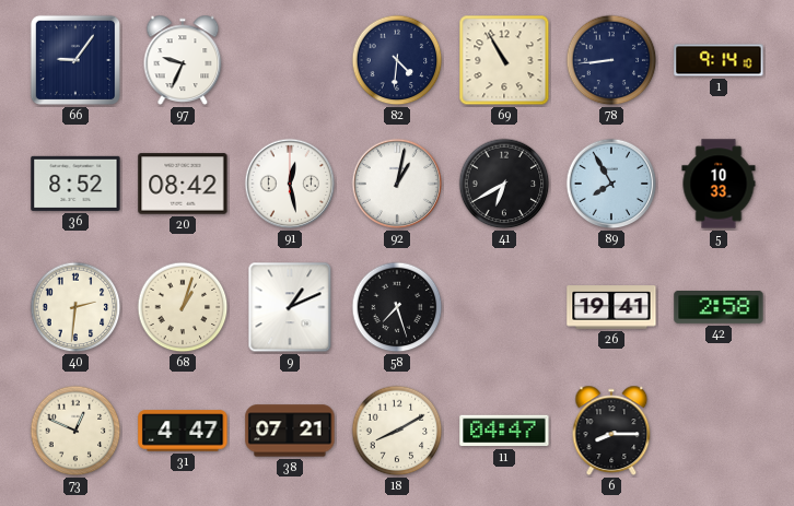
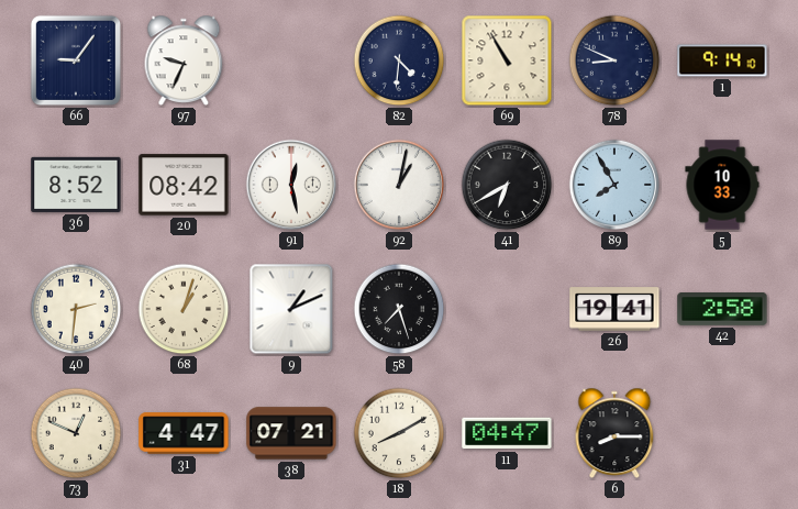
78: 8:44 -> 8:49 (614, 60)
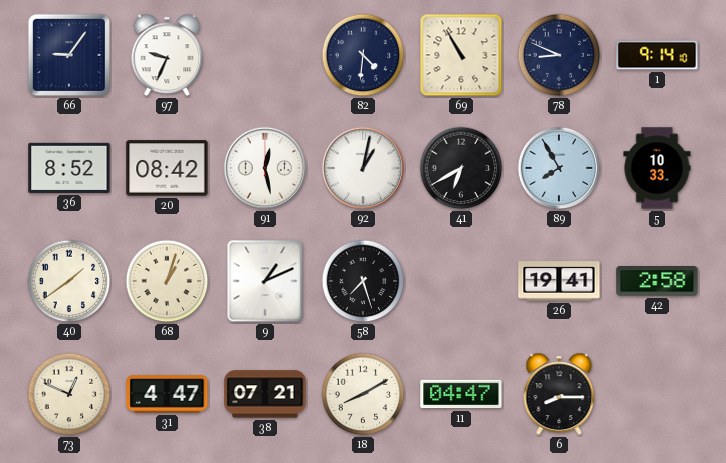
40: 2:31 -> 1:39 (69, 281)
